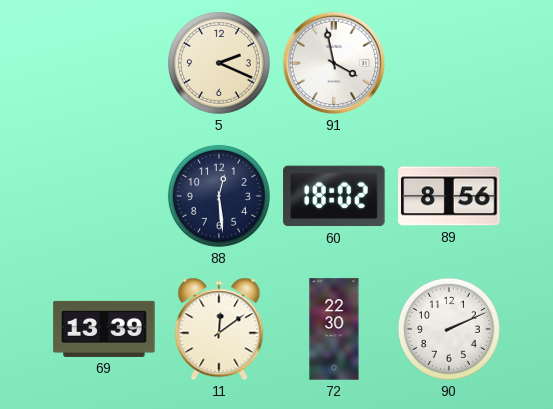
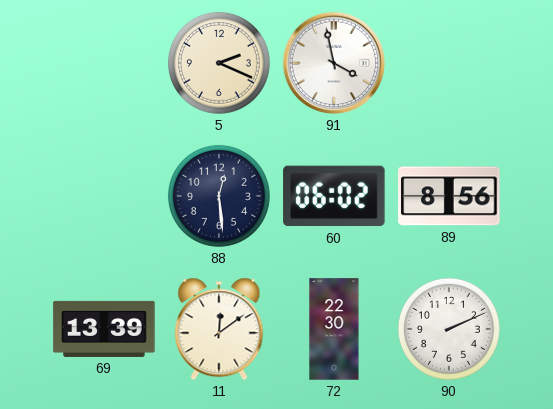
60: 18:02 -> 06:02 (334, 196)
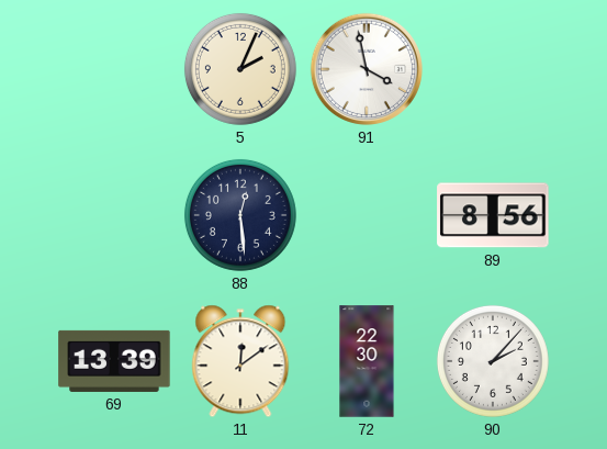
5: 2:19 -> 2:04 (240, 69)
60: 06:02 -> none (334, 196)
90: 2:11 -> 2:07 (493, 361)
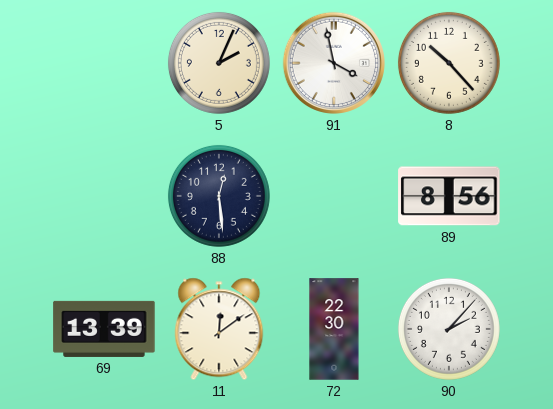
8: none -> 10:23 (449, 63)
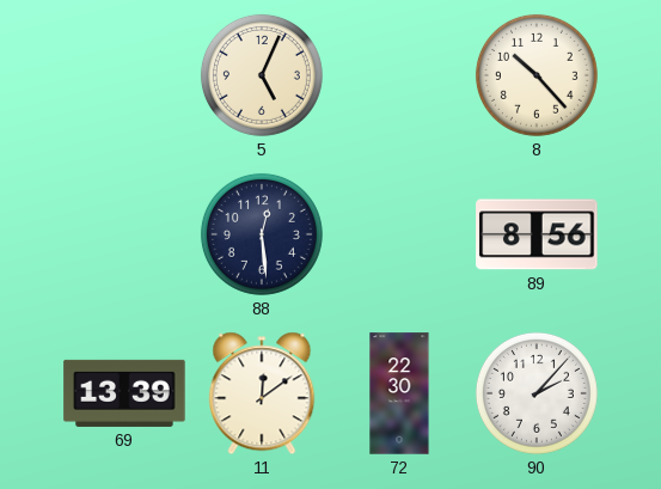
5: 2:04 -> 5:04 (262, 75)
91: 3:58 -> none (334, 63)
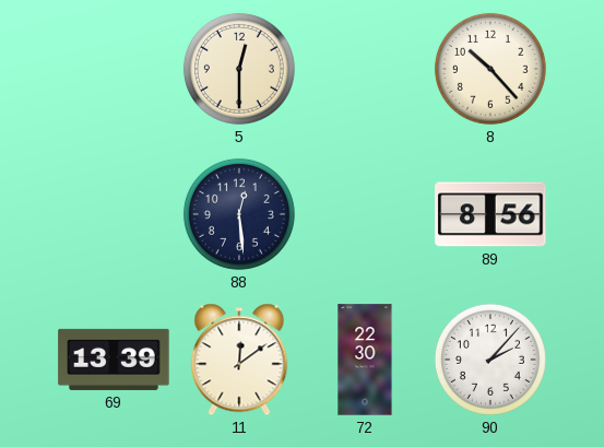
5: 5:04 -> 12:30 (239, 69)
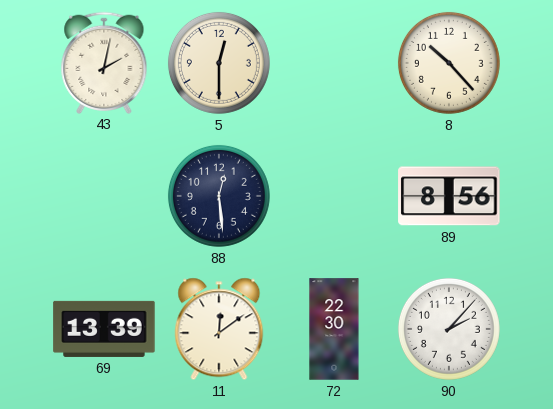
43: none -> 2:02 (104, 62)
